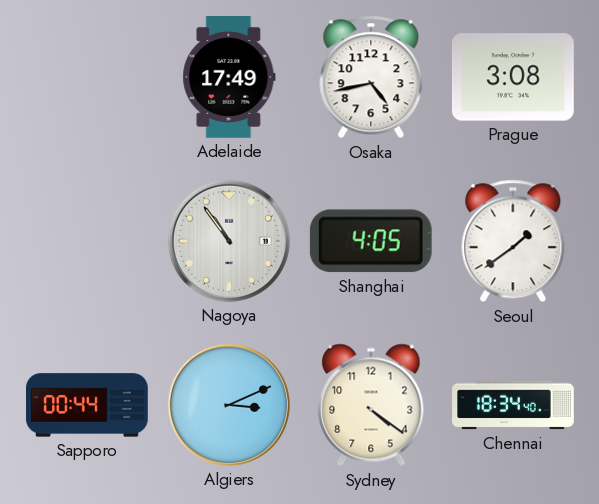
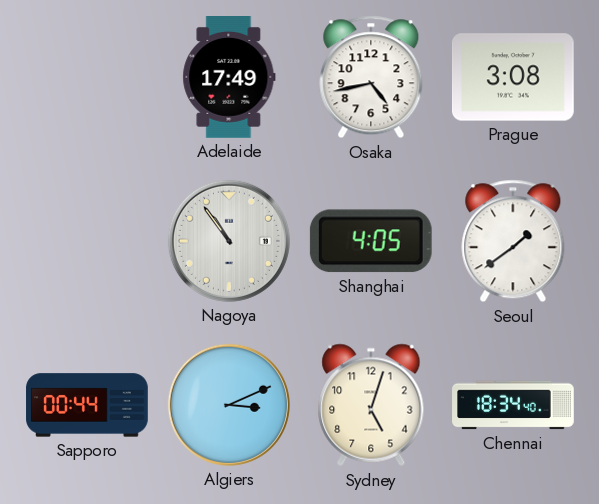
Sydney: 4:21 -> 5:03 (371, 405)
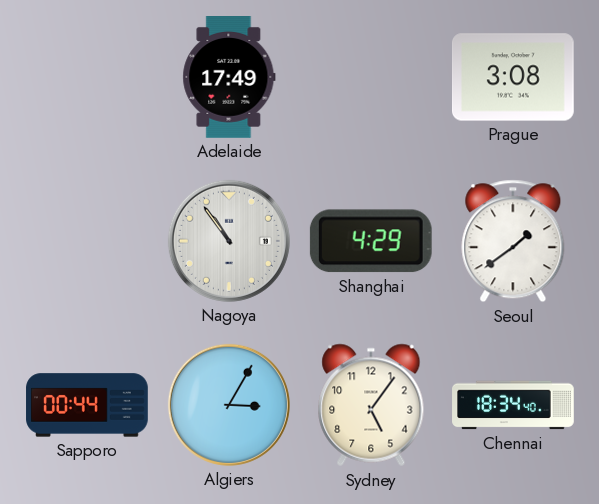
Osaka: 4:43 -> none (371, 77)
Shanghai: 4:05 -> 4:29 (371, 241)
Algiers: 3:11 -> 3:05 (229, 405)
Sydney: 5:03 -> 5:06 (371, 405)
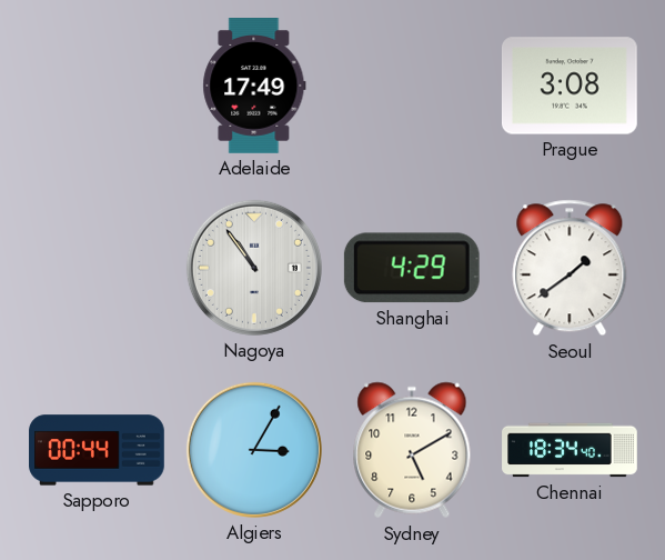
Sydney: 5:06 -> 5:10 (412, 450)
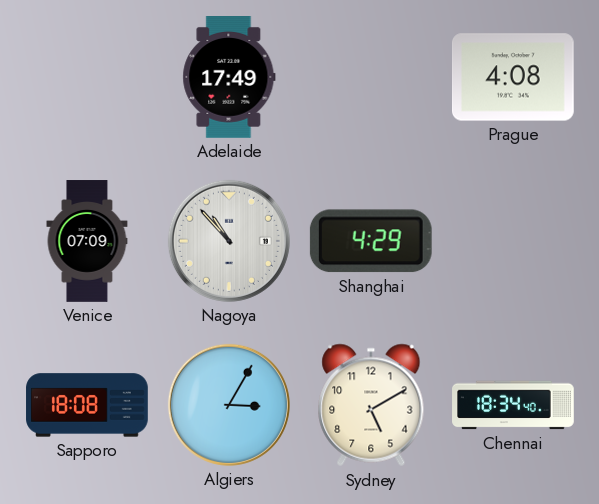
Prague: 3:08 -> 4:08 (514, 77)
Venice: none -> 07:09 (87, 241)
Nagoya: 10:54 -> 10:53 (229, 241)
Seoul: 1:39 -> none (570, 268)
Sapporo: 00:44 -> 18:08 (87, 405)
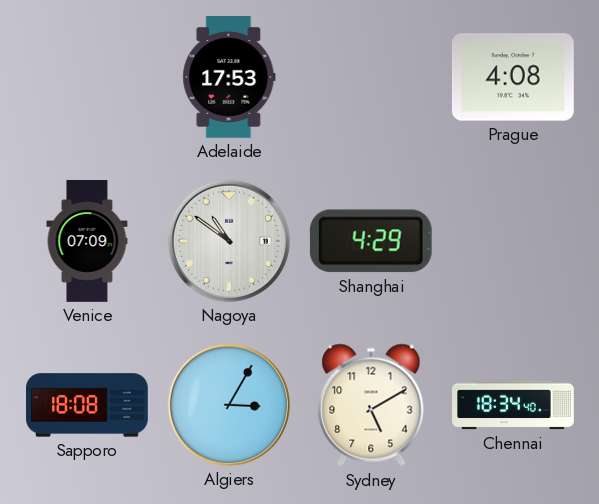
Adelaide: 17:49 -> 17:53 (229, 78)
Nagoya: 10:53 -> 10:51 (229, 241)
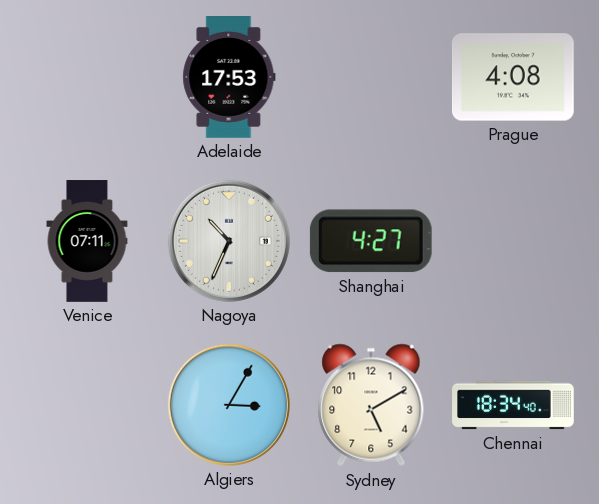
Venice: 07:09 -> 07:11 (87, 241)
Nagoya: 10:51 -> 10:34 (229, 241)
Shanghai: 4:29 -> 4:27 (371, 241)
Sapporo: 18:08 -> none (87, 405)
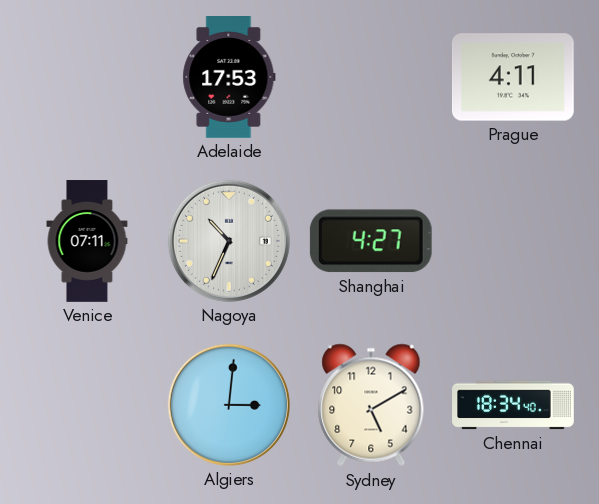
Prague: 4:08 -> 4:11 (514, 77)
Algiers: 3:05 -> 3:01 (229, 405)
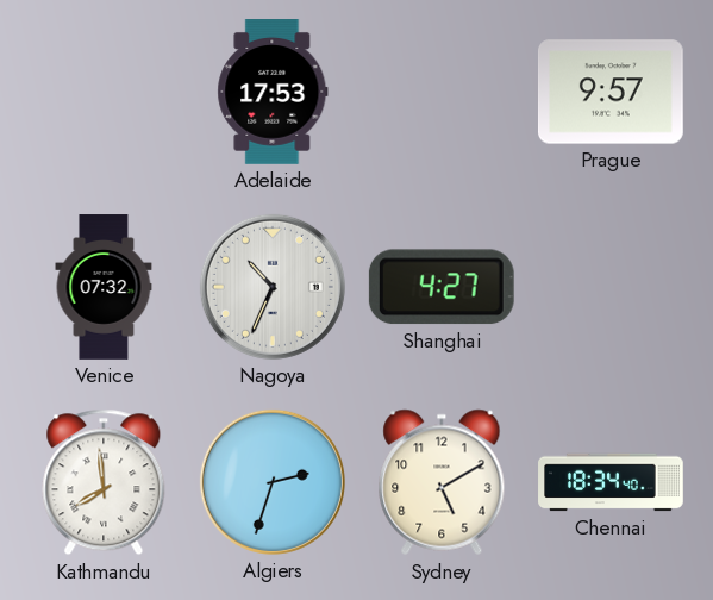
Prague: 4:11 -> 9:57 (612, 92)
Venice: 07:11 -> 07:32 (104, 287)
Kathmandu: none -> 7:59 (104, 482)
Algiers: 3:01 -> 2:33 (273, 482)
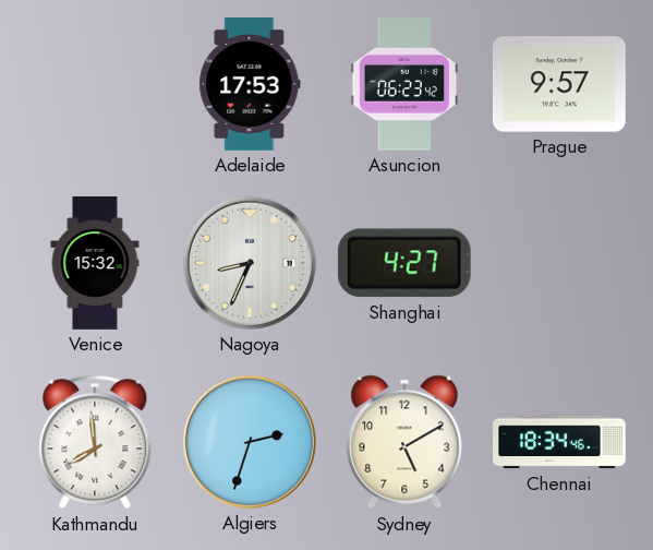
Asuncion: none -> 06:23 (404, 85)
Venice: 07:32 -> 15:32 (95, 263)
Nagoya: 10:34 -> 8:34 (250, 263)
Chennai: 18:34:40 -> 18:34:46 (559, 442)
